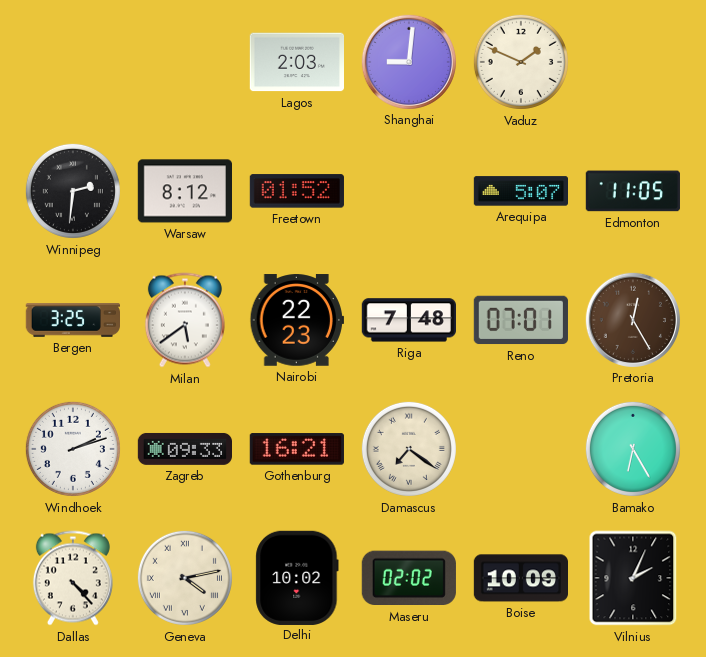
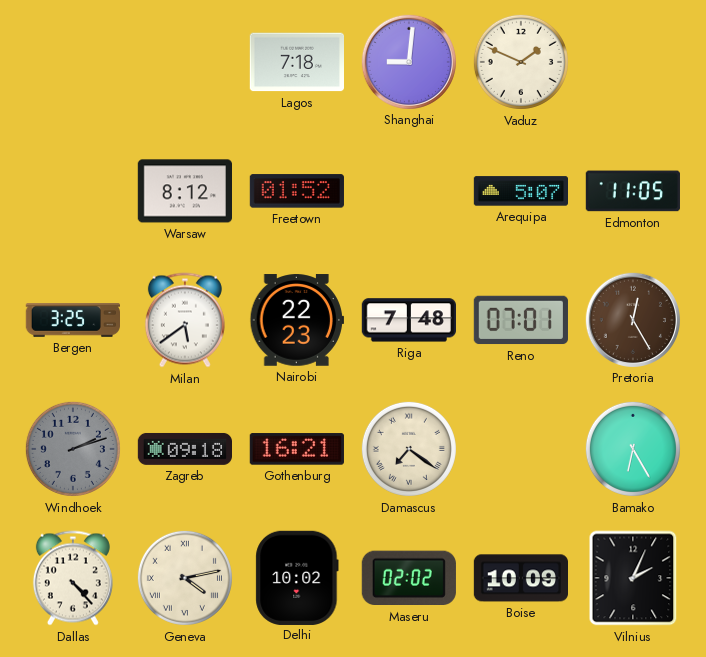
Lagos: 2:03 -> 7:18 (296, 62)
Winnipeg: 2:31 -> none (73, 191)
Windhoek dial: white -> grey (73, 449)
Zagreb: 09:33 -> 09:18 (184, 449)
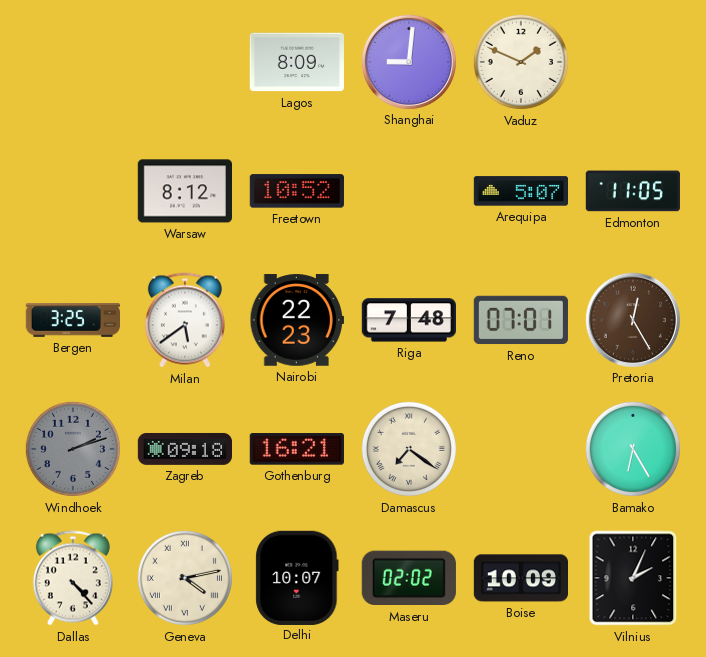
Lagos: 7:18 -> 8:09 (296, 62)
Freetown: 01:52 -> 10:52 (297, 191)
Delhi: 10:02 -> 10:07 (297, 577)
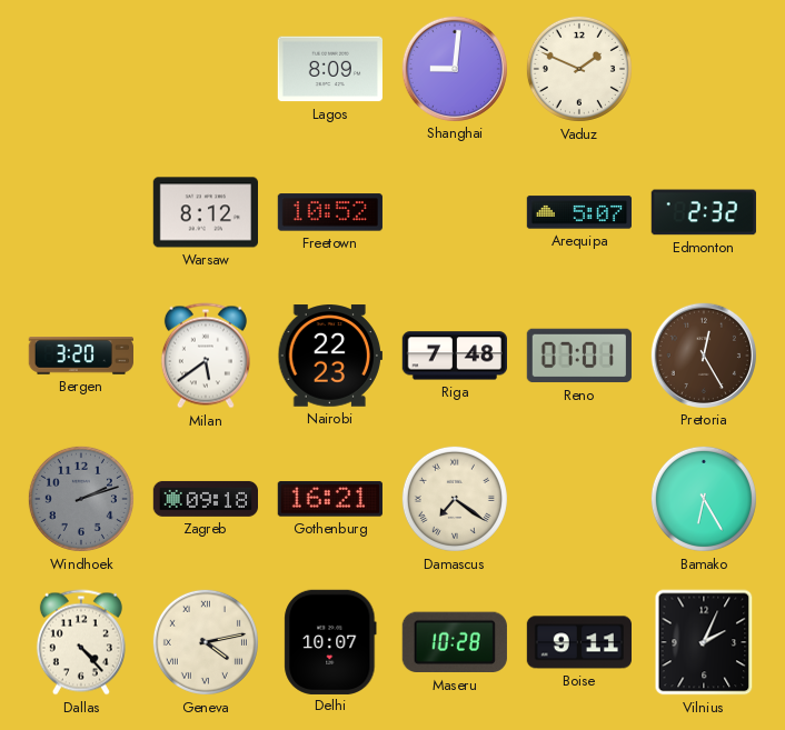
Edmonton: 11:05 -> 2:32 (704, 212)
Bergen: 3:25 -> 3:20 (80, 356)
Maseru: 02:02 -> 10:28 (455, 642)
Boise: 10:09 -> 9:11 (578, 642)
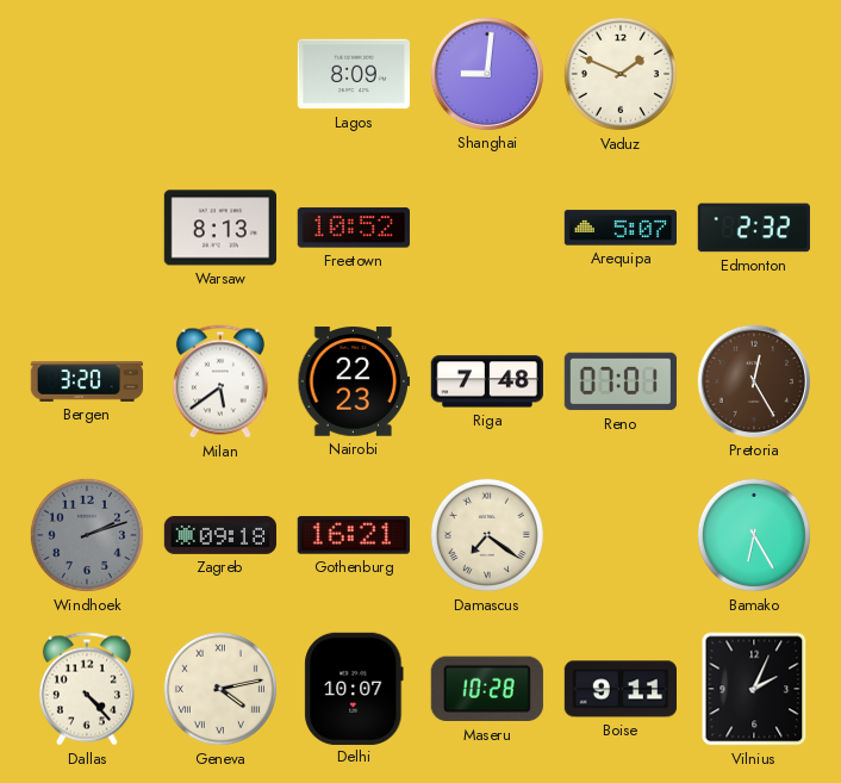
Warsaw: 8:12 -> 8:13 (219, 228)
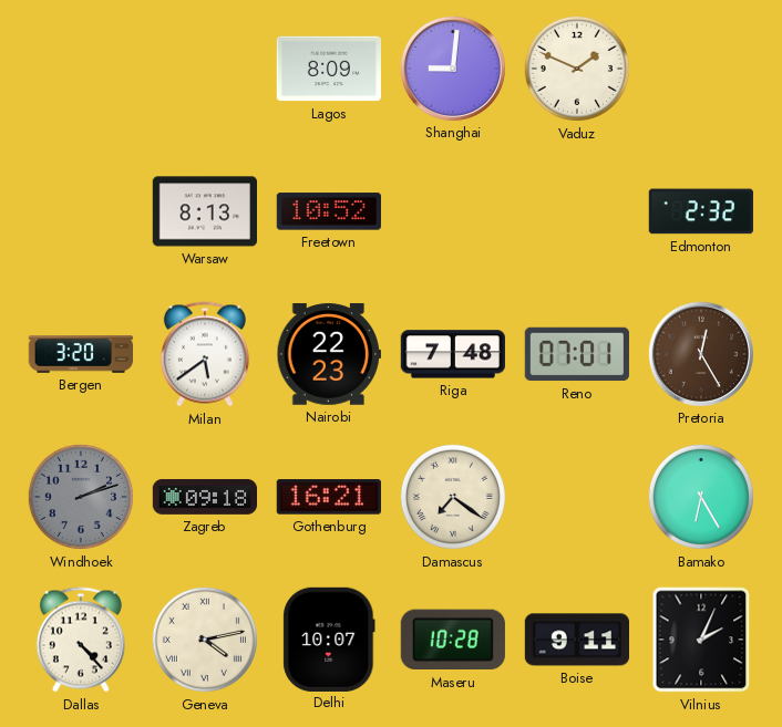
Arequipa: 5:07 -> none (619, 228)
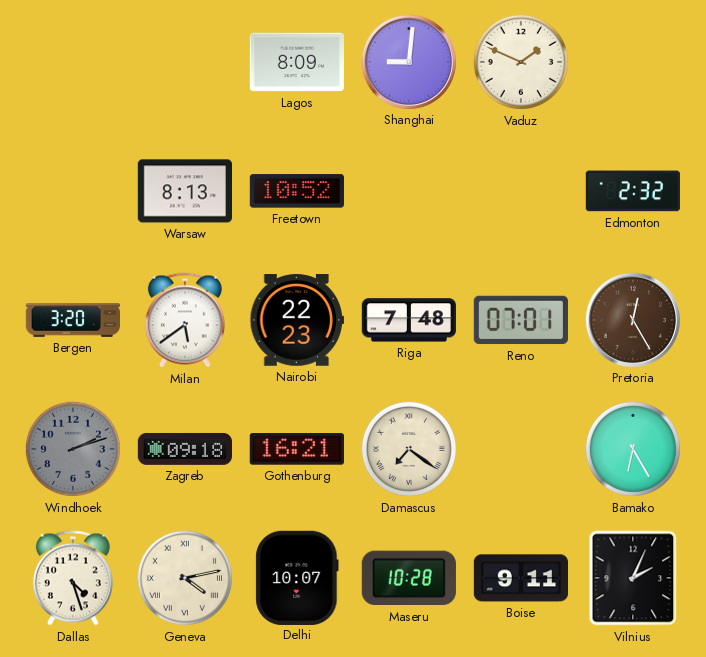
Dallas: 4:23 -> 4:27 (73, 578)
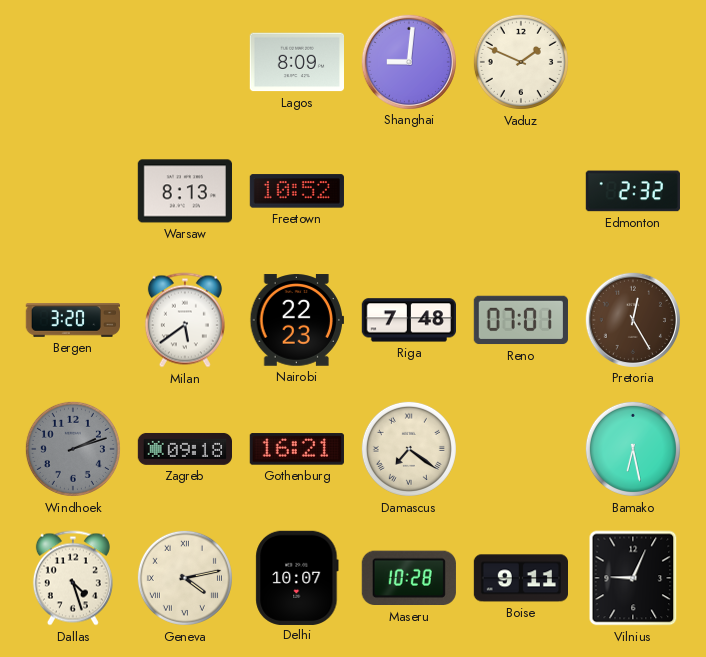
Bamako: 6:25 -> 6:28 (633, 449)
Vilnius: 2:04 -> 9:04 (633, 578)
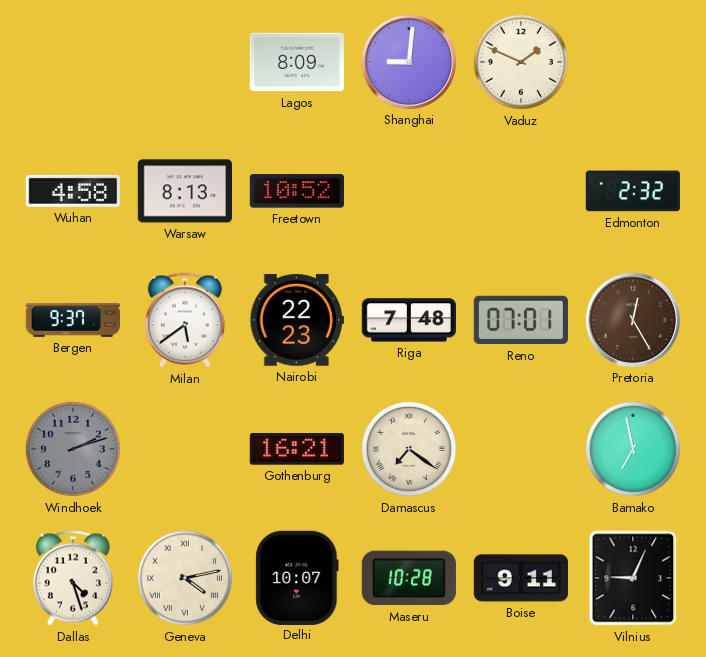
Wuhan: none -> 4:58 (72, 191)
Bergen: 3:20 -> 9:37 (72, 320)
Zagreb: 09:18 -> none (184, 449)
Bamako: 6:28 -> 6:58 (633, 449)
